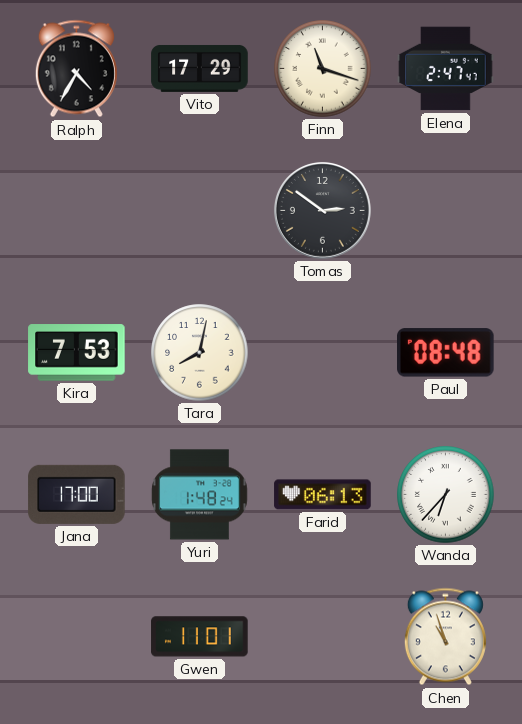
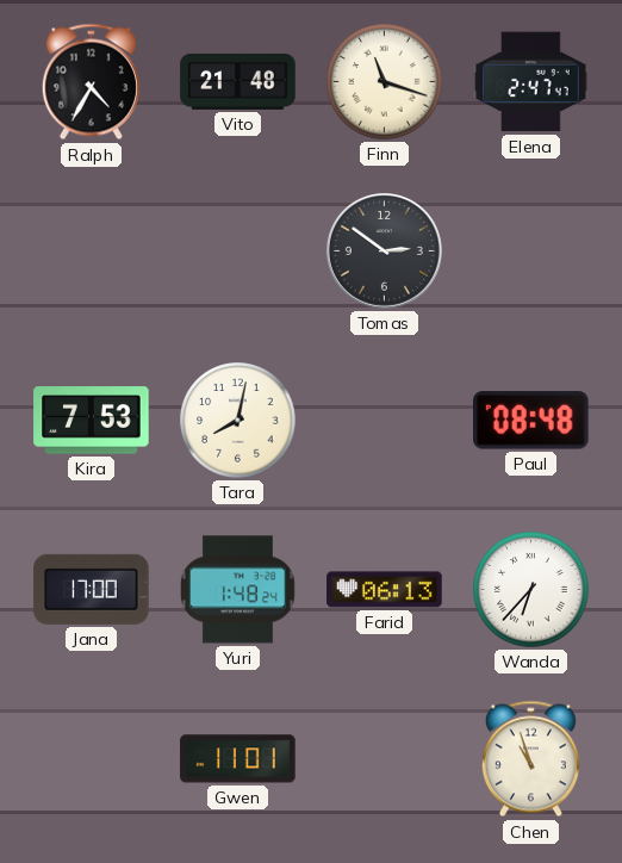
Vito: 17:29 -> 21:48 (238, 81)
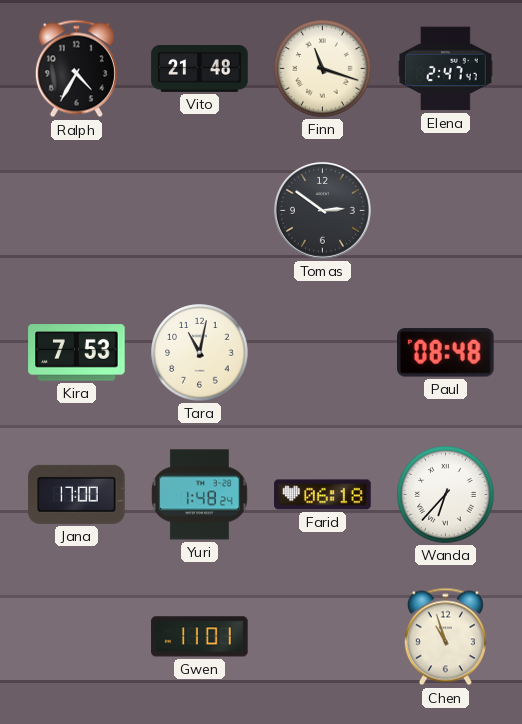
Tara: 8:02 -> 11:02 (200, 353)
Farid: 06:13 -> 06:18 (323, 495)
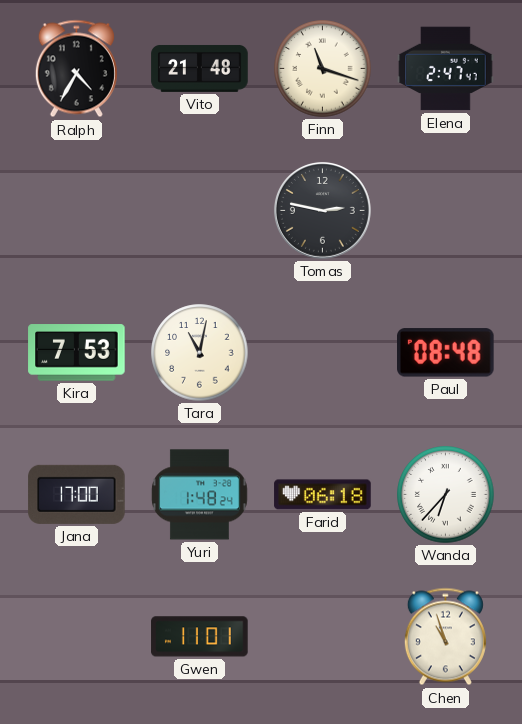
Tomas: 2:51 -> 2:47 (322, 210)
